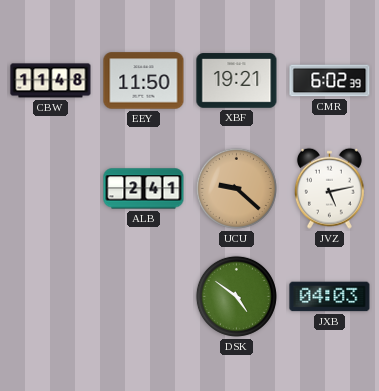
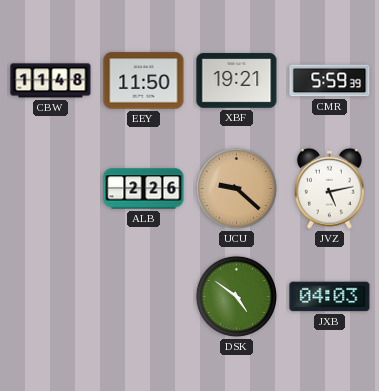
CMR: 6:02 -> 5:59 (330, 81)
ALB: 2:41 -> 2:26 (144, 189)
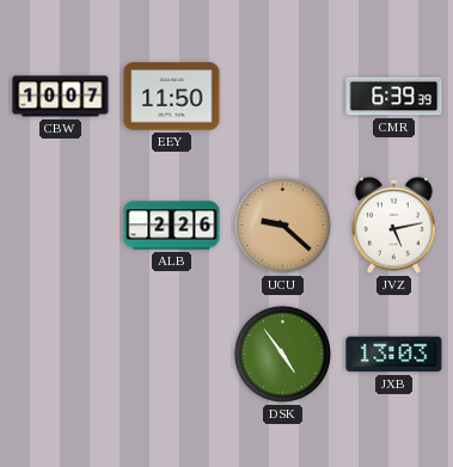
CBW: 11:48 -> 10:07 (61, 97)
XBF: 19:21 -> none (237, 81)
CMR: 5:59 -> 6:39 (394, 97)
DSK: 4:51 -> 4:54 (282, 354)
JXB: 04:03 -> 13:03 (394, 355)
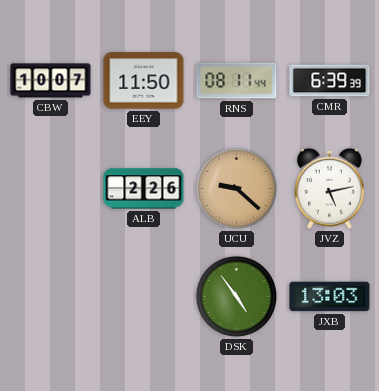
RNS: none -> 08:11 (237, 81)
